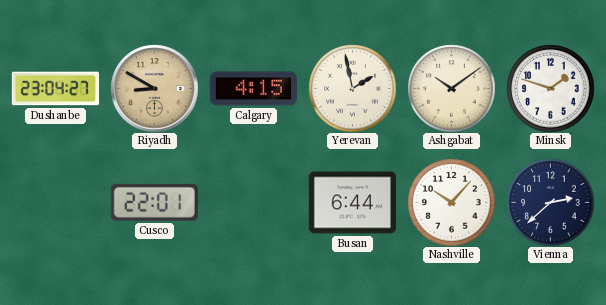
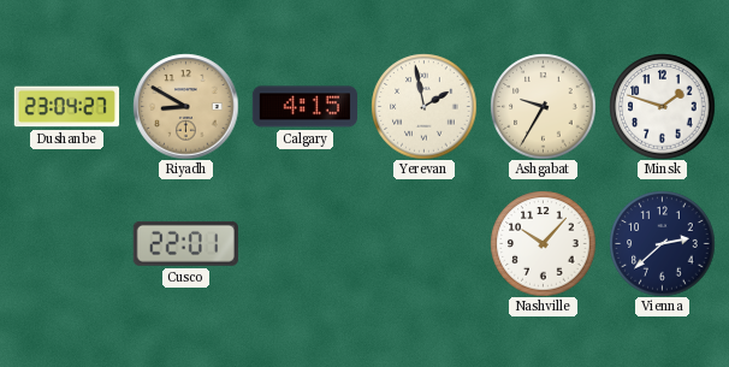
Ashgabat: 10:09 -> 9:35 (543, 106)
Busan: 6:44 -> none (352, 203)
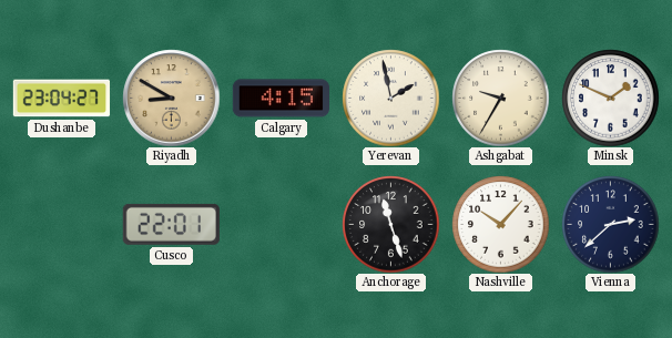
Minsk: 1:48 -> 1:49 (610, 98)
Anchorage: none -> 11:27 (390, 224)
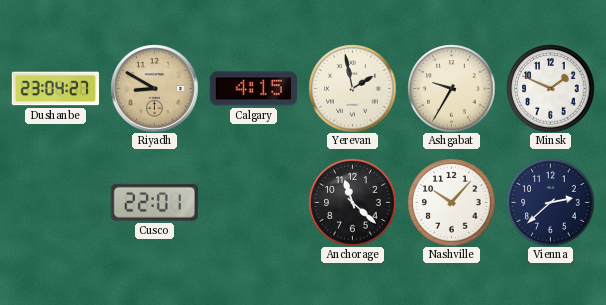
Anchorage: 11:27 -> 11:22 (352, 202)
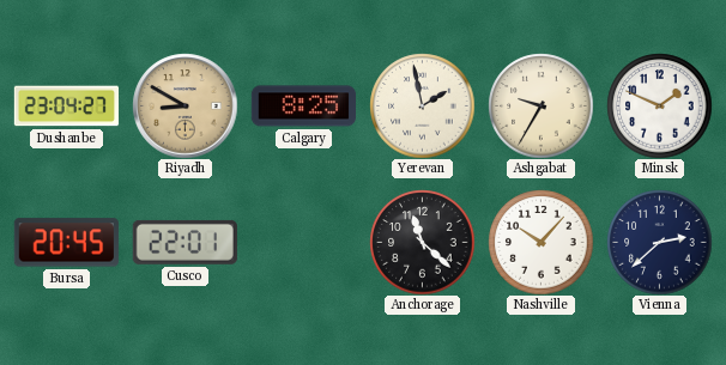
Calgary: 4:15 -> 8:25 (303, 107)
Bursa: none -> 20:45 (66, 243)
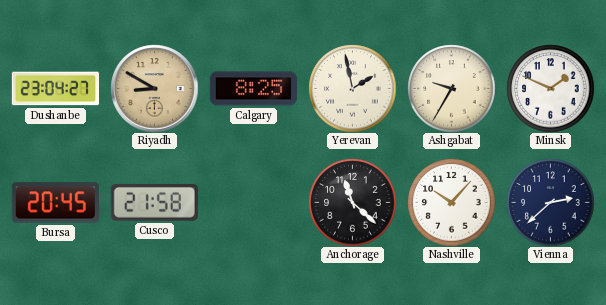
Cusco: 22:01 -> 21:58 (154, 202)
